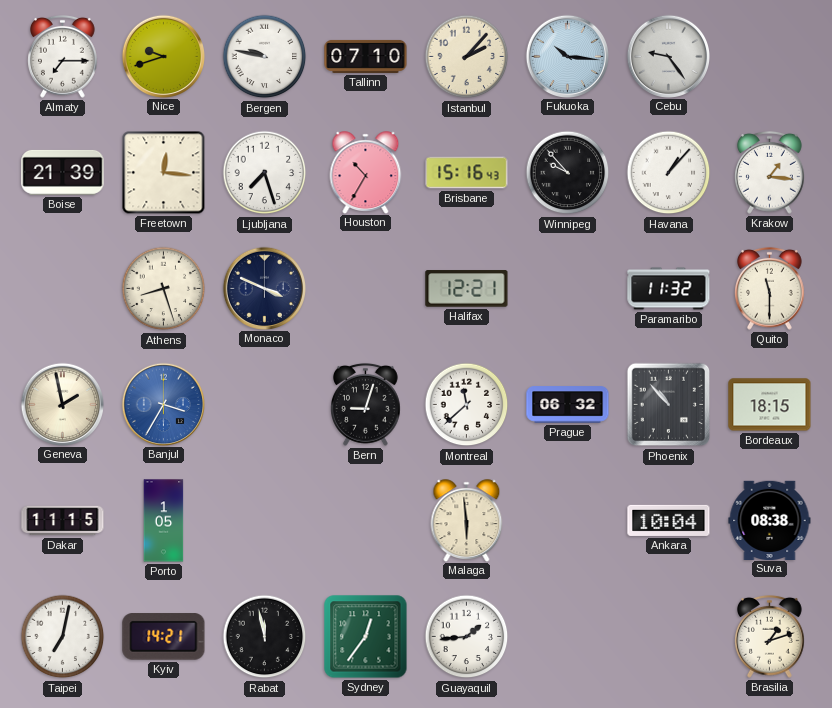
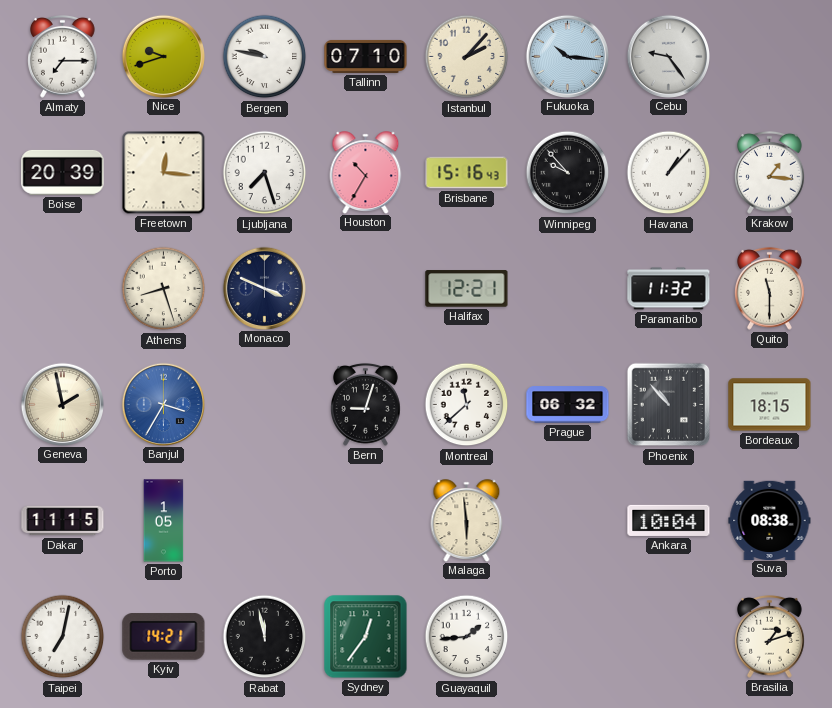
Boise: 21:39 -> 20:39 (63, 172)
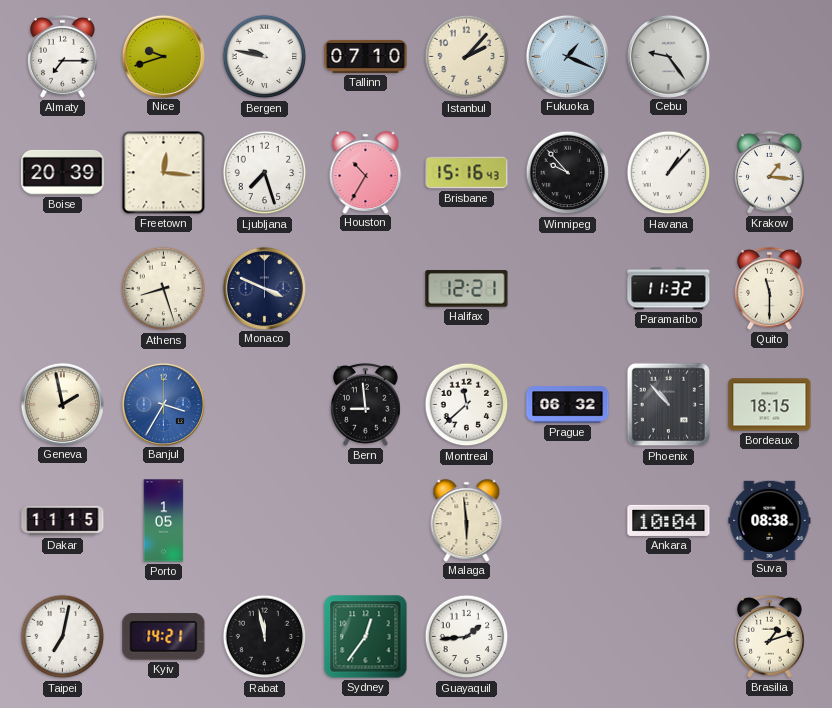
Fukuoka: 10:16 -> 1:19 (567, 56)
Bern: 9:03 -> 8:59 (366, 404)
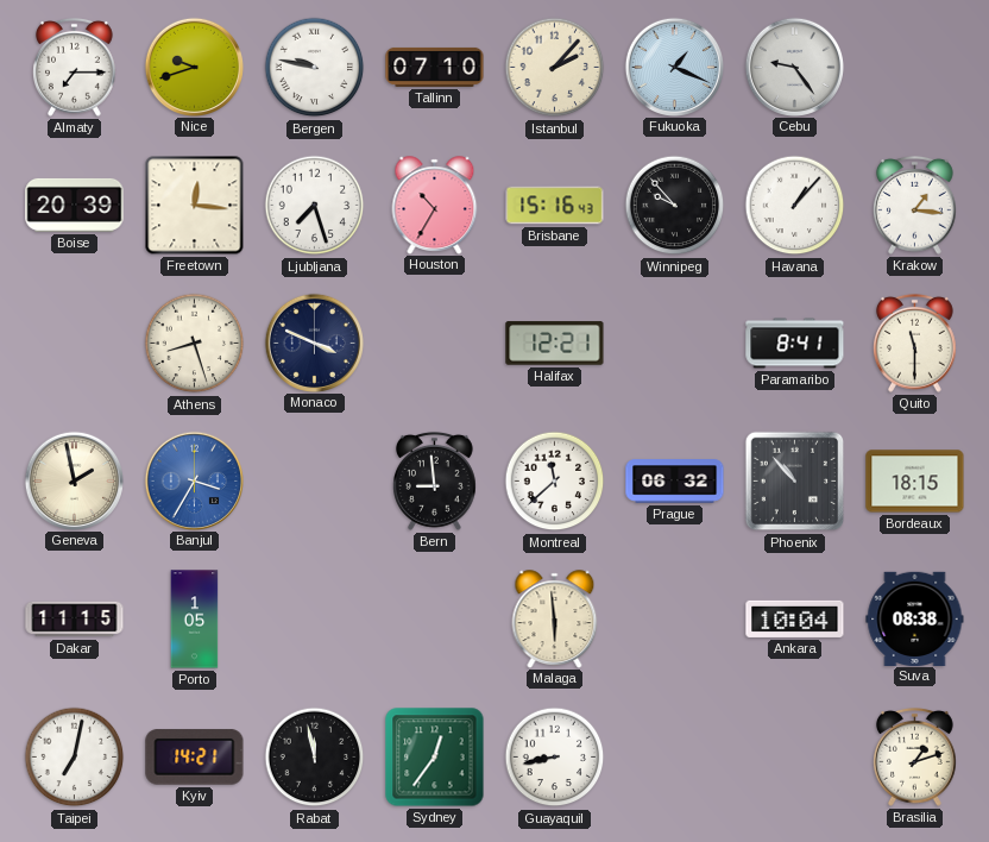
Paramaribo: 11:32 -> 8:41 (795, 344)
Guayaquil: 1:44 -> 8:43 (555, 758)
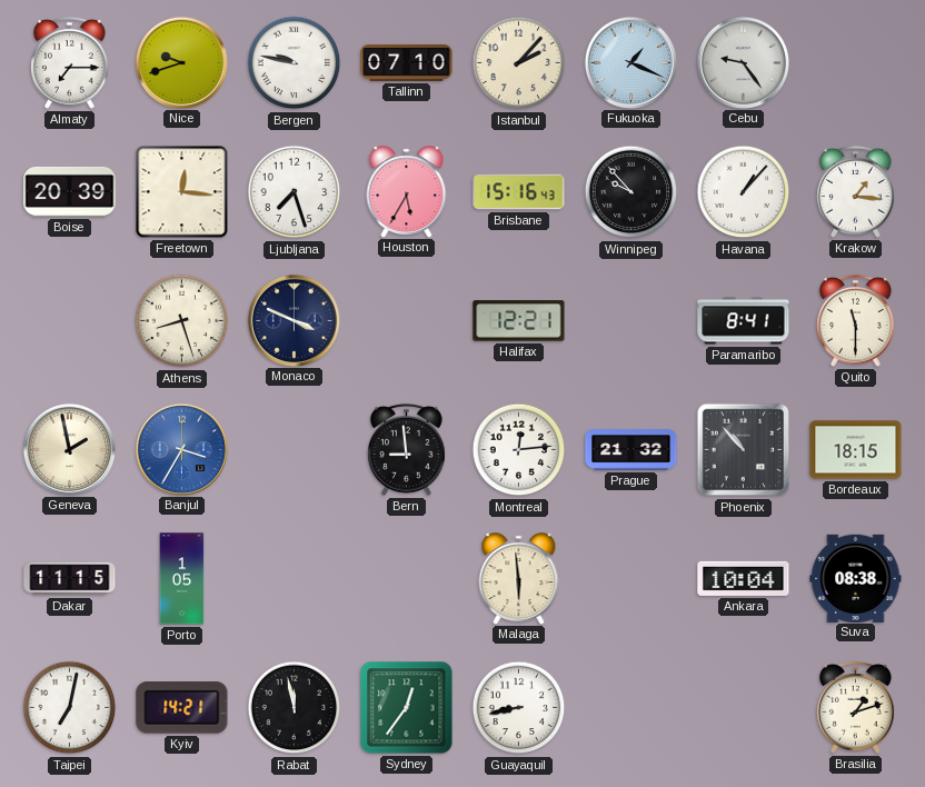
Houston: 10:35 -> 5:35 (407, 191)
Montreal: 11:38 -> 12:14 (519, 450)
Prague: 06:32 -> 21:32 (631, 450)
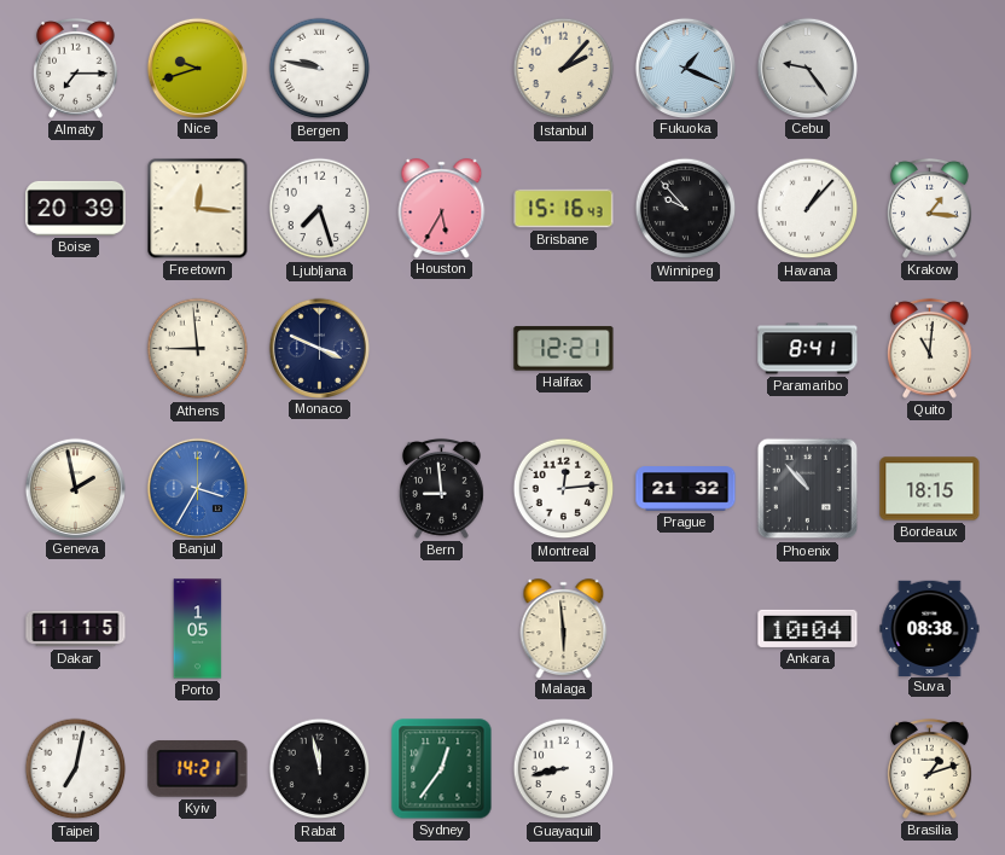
Tallinn: 07:10 -> none (407, 62)
Athens: 8:27 -> 8:59 (198, 349)
Quito: 11:30 -> 11:01 (930, 348)
